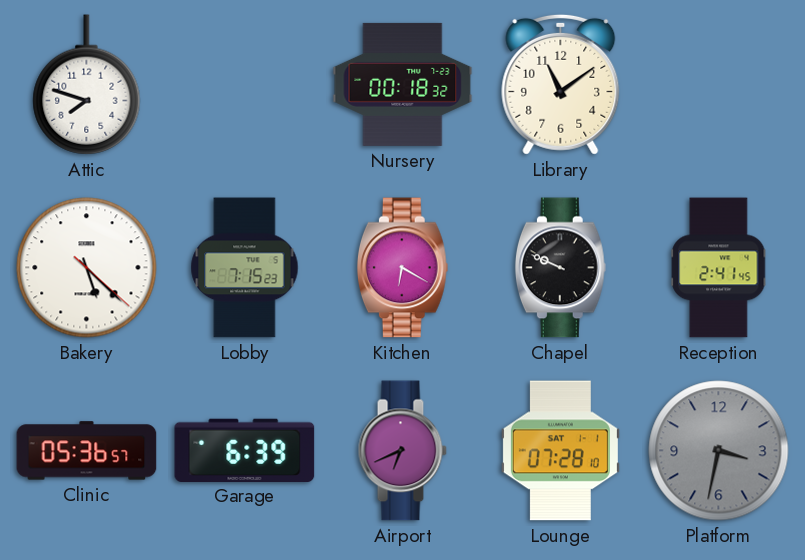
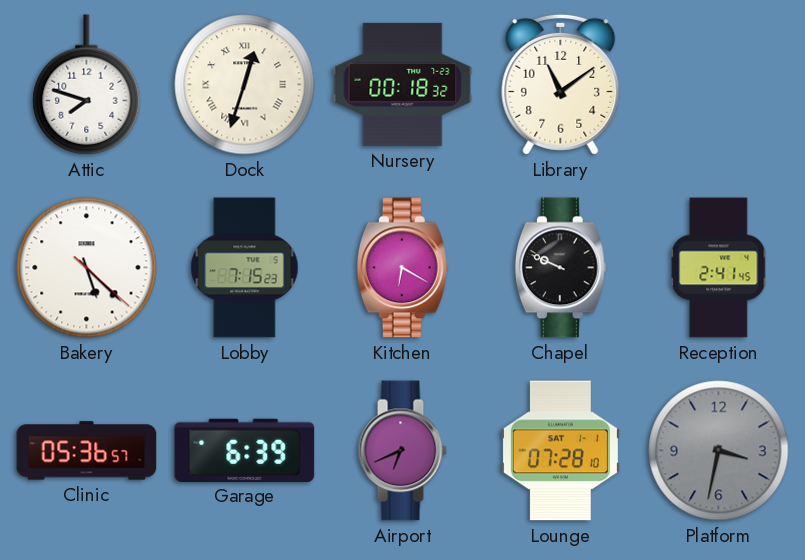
Dock: none -> 12:33 (245, 85)
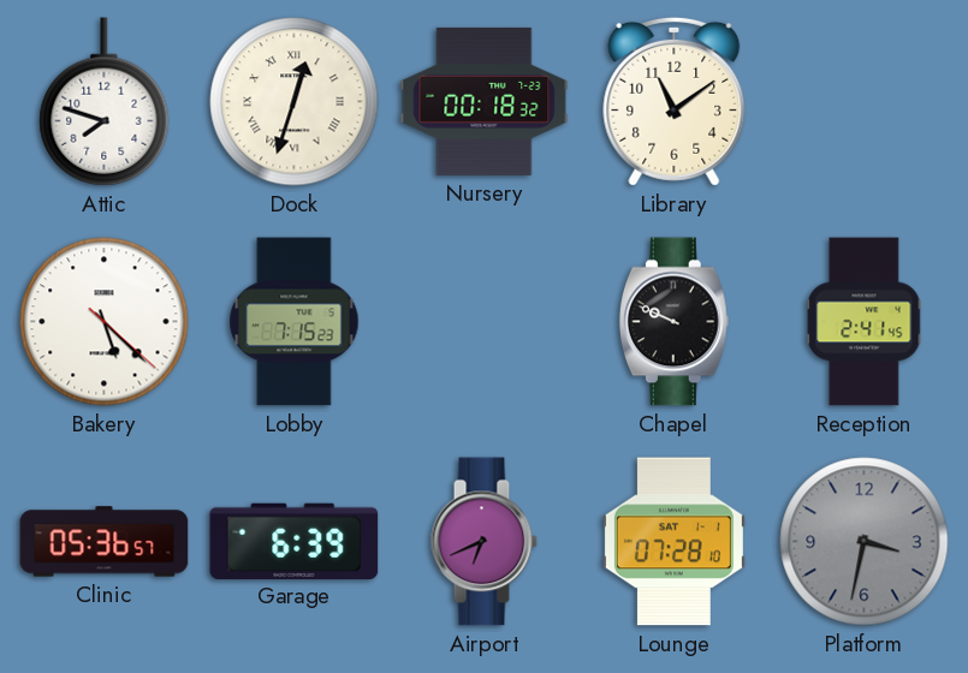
Kitchen: 6:20 -> none (402, 268)
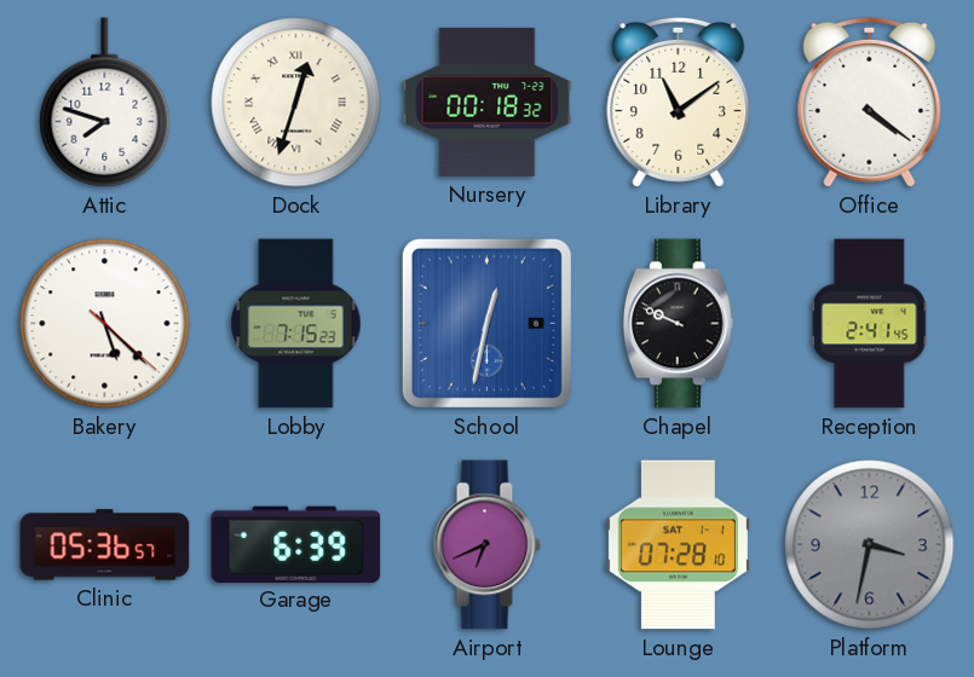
Office: none -> 4:21 (870, 102)
School: none -> 12:32 (486, 323)
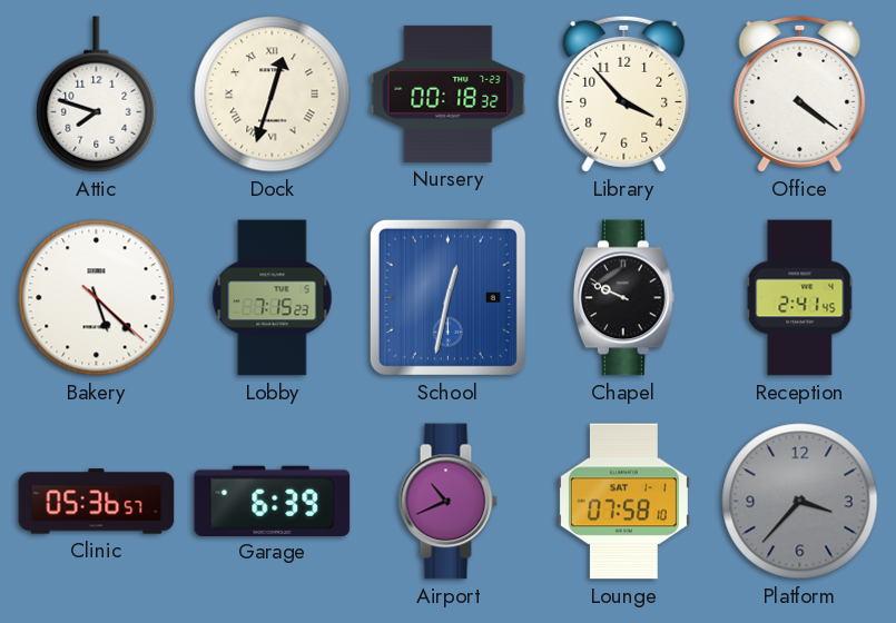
Library: 11:09 -> 3:53 (624, 93)
Airport: 6:41 -> 10:41 (447, 502)
Lounge: 07:28 -> 07:58 (623, 502)
Platform: 3:32 -> 3:37 (800, 502)
